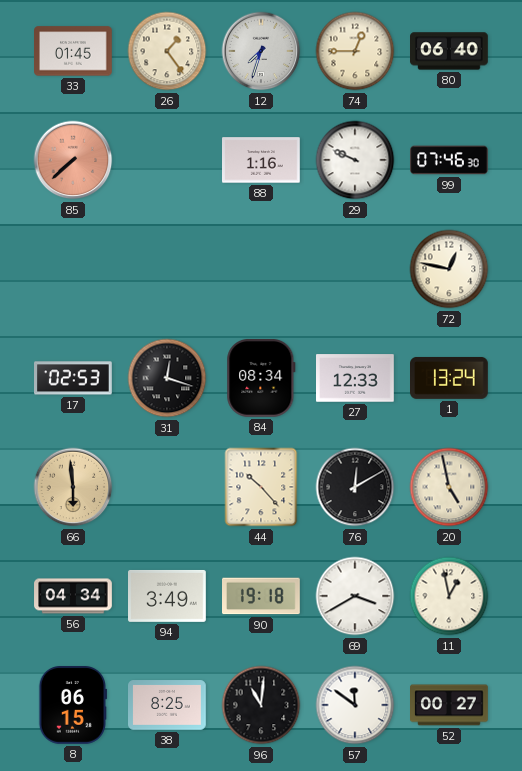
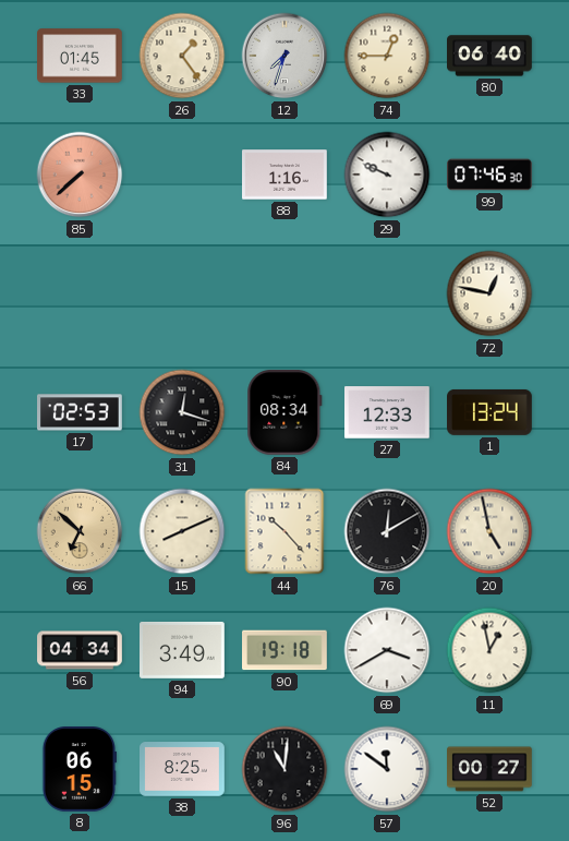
66: 5:59 -> 6:52 (80, 531)
15: none -> 8:11 (182, 531)
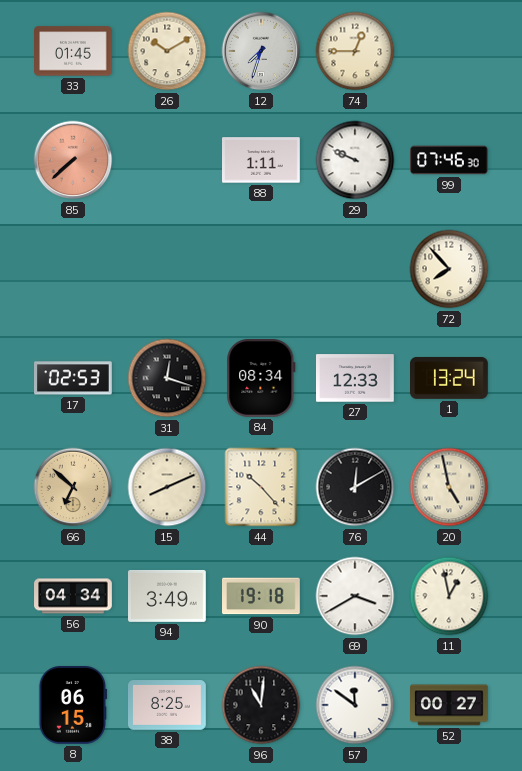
26: 1:24 -> 10:10 (167, 51)
80: 06:40 -> none (491, 56)
88: 1:16 -> 1:11 (262, 160)
72: 12:47 -> 7:53 (449, 269)
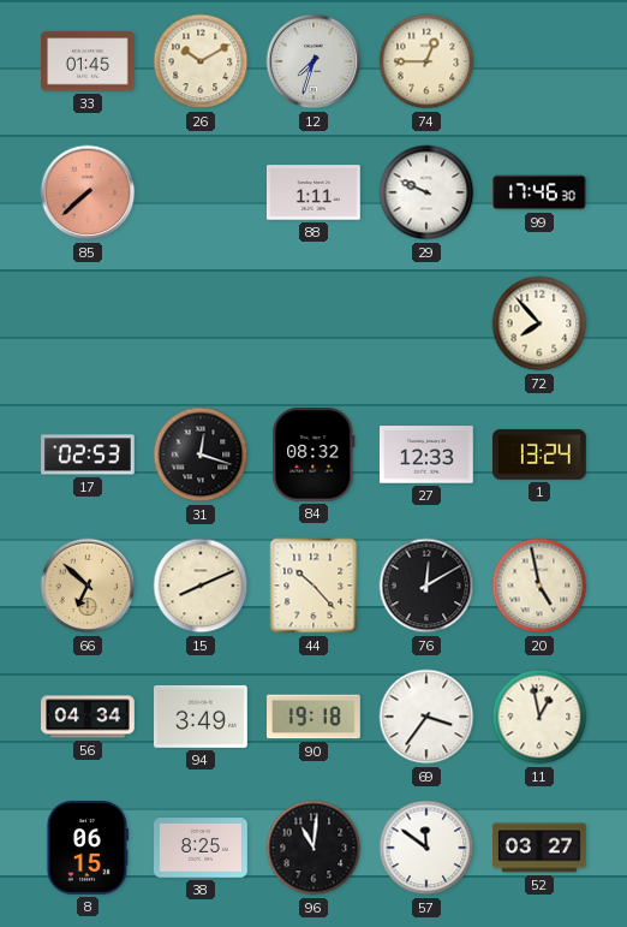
99: 07:46 -> 17:46 (541, 192)
84: 08:34 -> 08:32 (313, 454)
69: 3:40 -> 3:36 (426, 717)
52: 00:27 -> 03:27 (541, 848)
